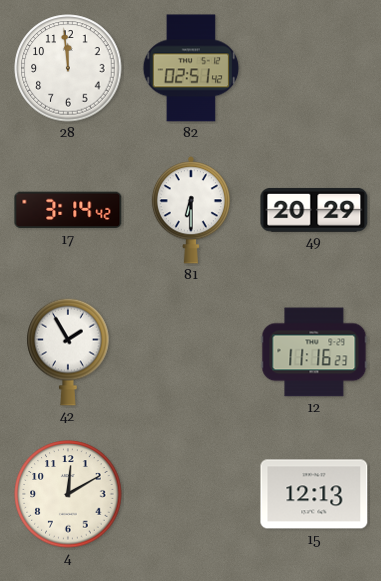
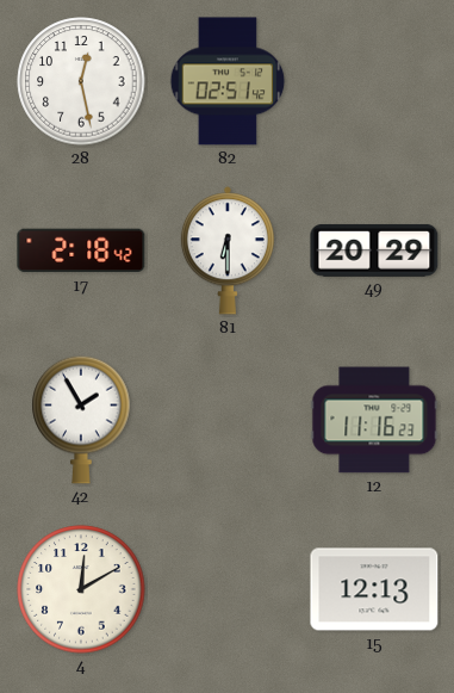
28: 11:59 -> 12:28 (81, 81)
17: 3:14 -> 2:18 (81, 250)
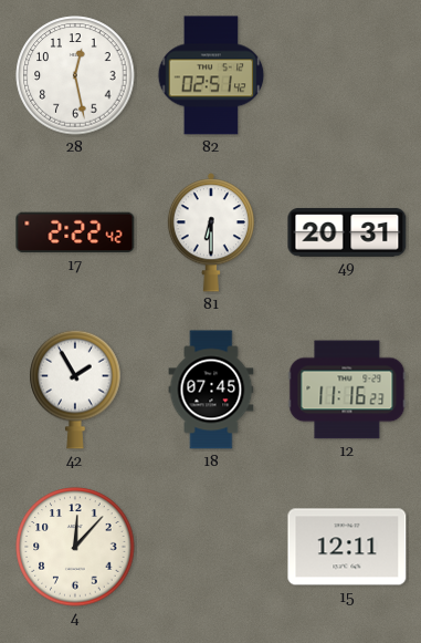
17: 2:18 -> 2:22 (75, 232)
49: 20:29 -> 20:31 (347, 232)
18: none -> 07:45 (211, 390)
4: 12:10 -> 12:07 (75, 547)
15: 12:13 -> 12:11 (347, 547)
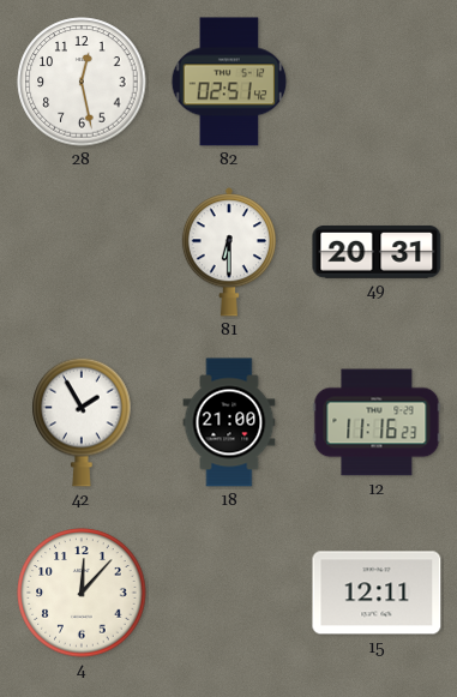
17: 2:22 -> none (75, 232)
18: 07:45 -> 21:00 (229, 422)
